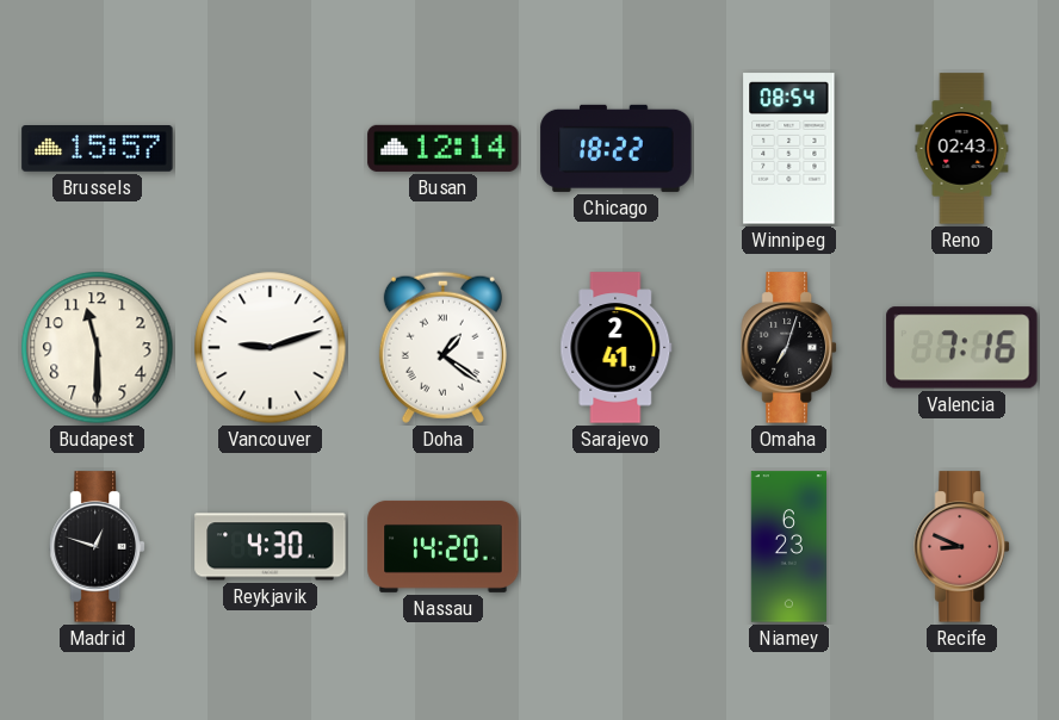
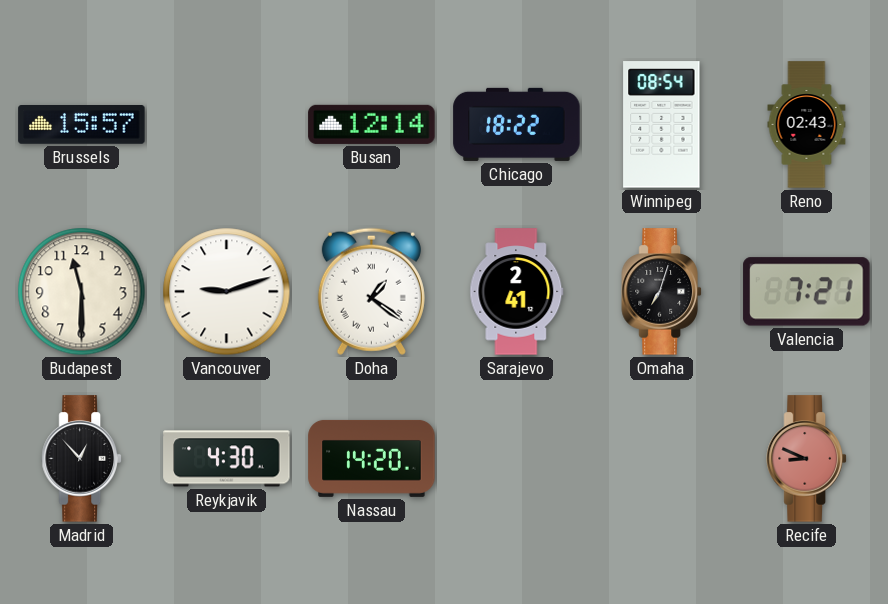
Valencia: 7:16 -> 7:21 (807, 292)
Madrid: 12:48 -> 12:53 (82, 459)
Niamey: 6:23 -> none (788, 547)
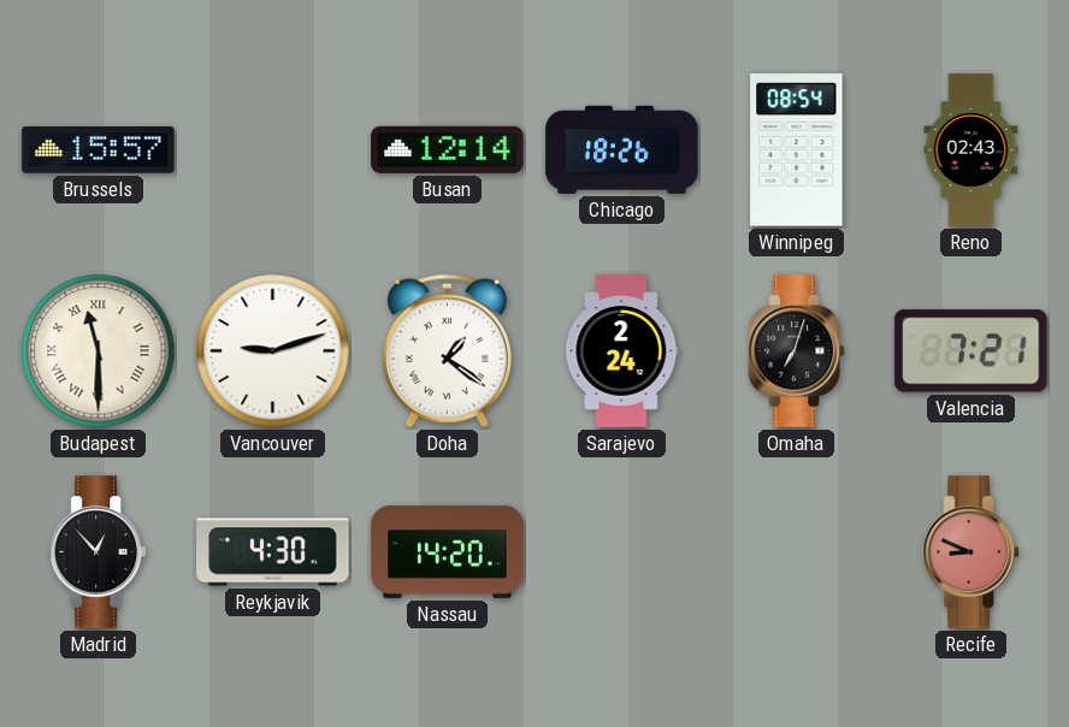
Chicago: 18:22 -> 18:26 (622, 149)
Budapest numerals: Arabic -> Roman (99, 351)
Sarajevo: 2:41 -> 2:24 (622, 351)
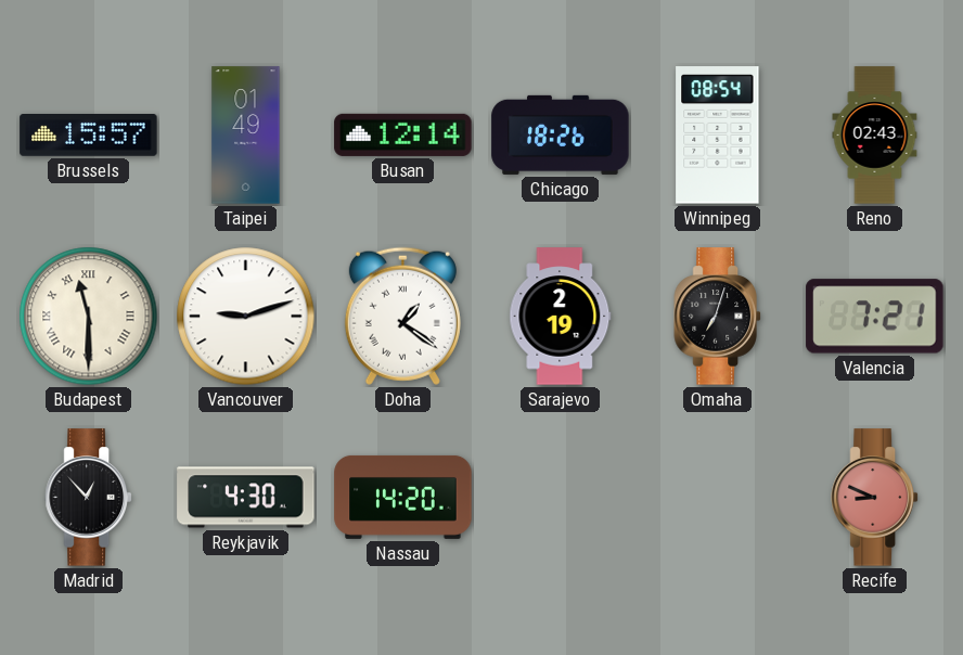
Taipei: none -> 01:49 (246, 136)
Sarajevo: 2:24 -> 2:19 (561, 317)
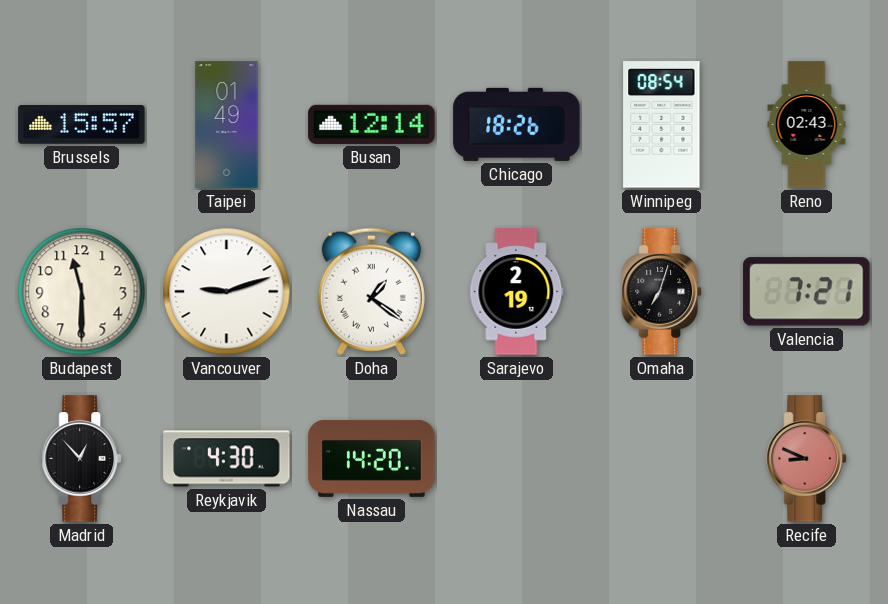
Budapest numerals: Roman -> Arabic (82, 292)
